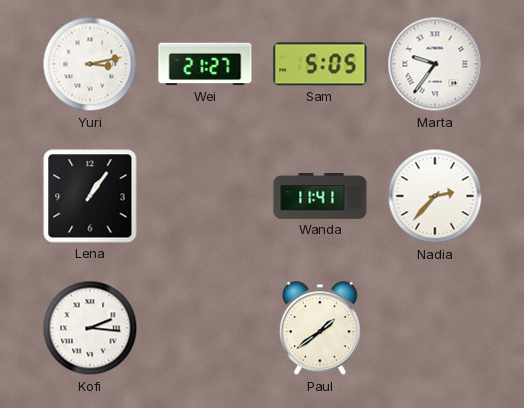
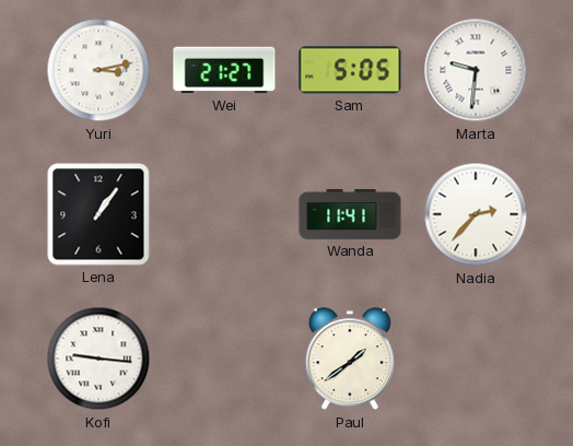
Marta: 9:36 -> 9:31 (476, 70)
Kofi: 2:16 -> 9:16 (98, 359)
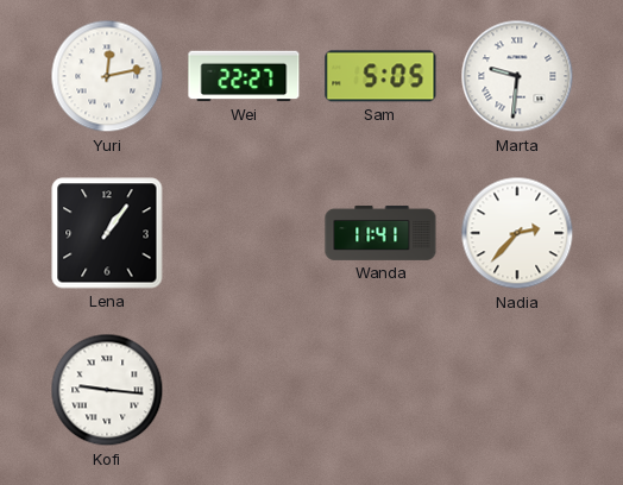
Yuri: 3:13 -> 12:13 (107, 76)
Wei: 21:27 -> 22:27 (244, 76)
Paul: 1:39 -> none (350, 360)
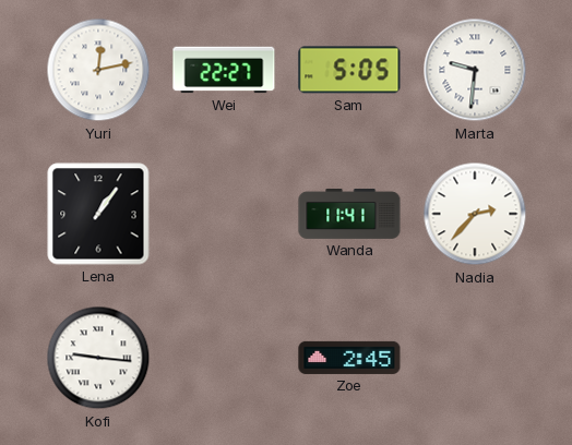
Zoe: none -> 2:45 (349, 358)
